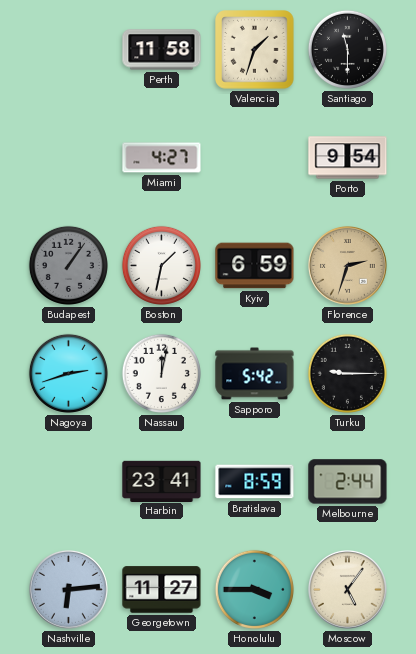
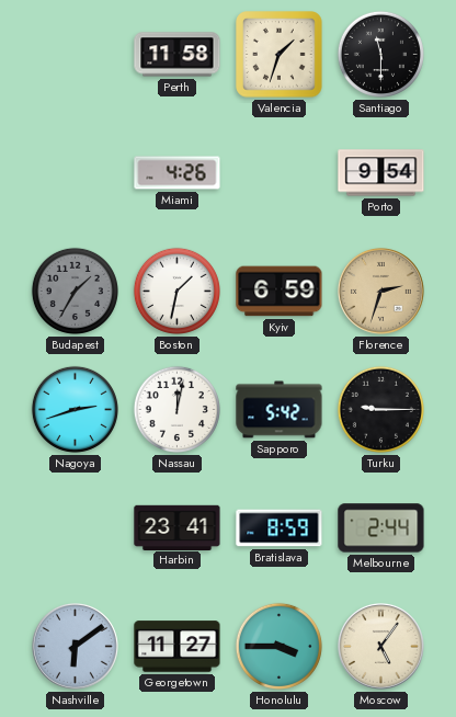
Miami: 4:27 -> 4:26 (178, 173)
Budapest: 1:06 -> 1:35 (75, 291)
Nashville: 6:14 -> 6:09 (76, 647)
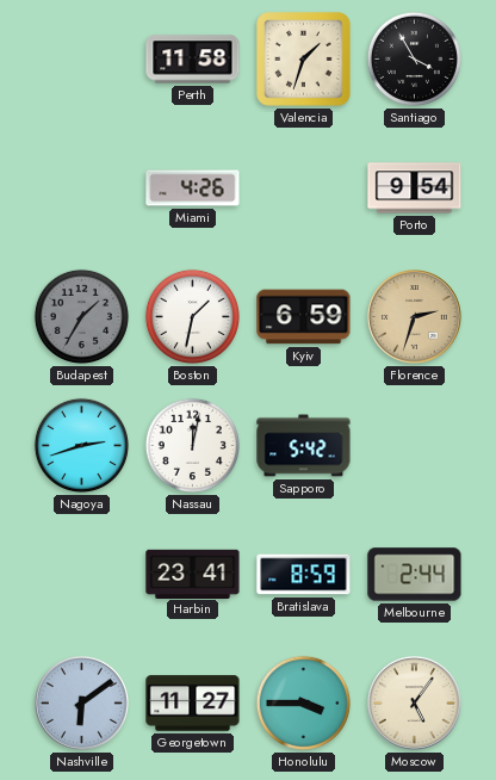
Santiago: 11:30 -> 3:55 (414, 58)
Turku: 9:15 -> none (380, 409)
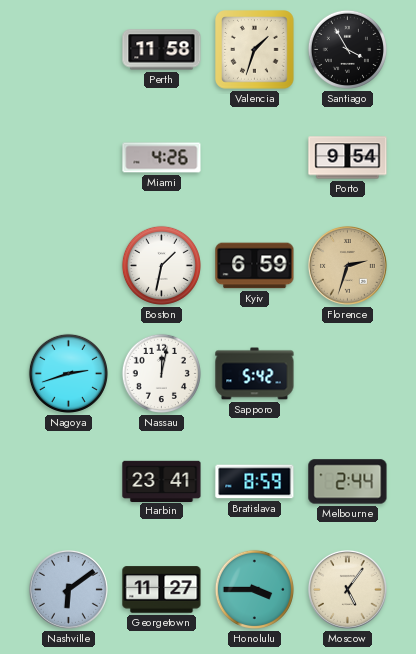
Budapest: 1:35 -> none (81, 316)
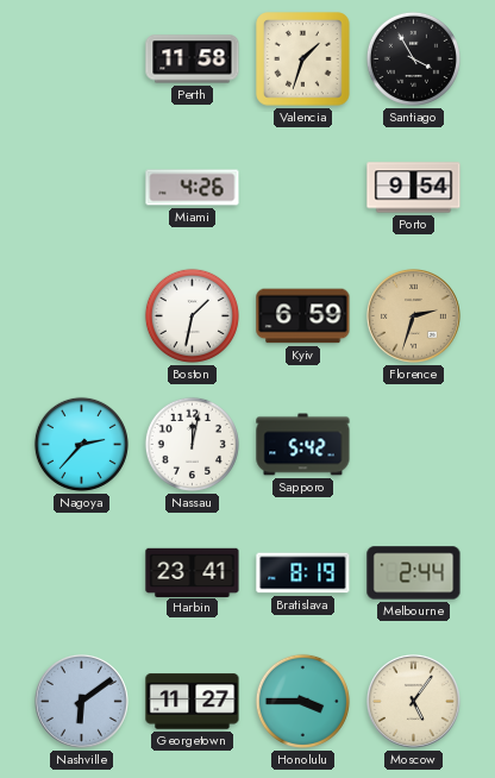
Nagoya: 2:42 -> 2:37 (81, 444)
Bratislava: 8:59 -> 8:19 (303, 573)
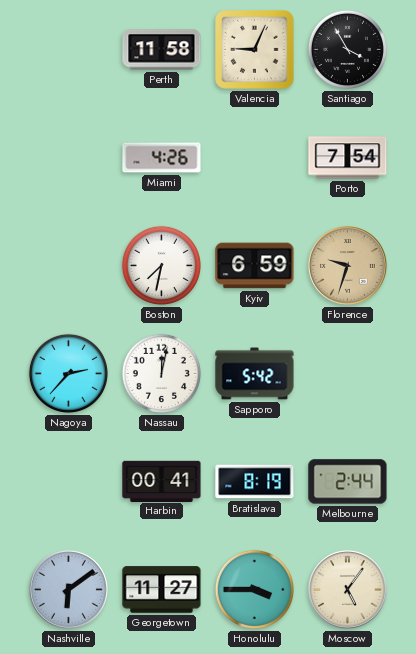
Valencia: 1:33 -> 9:04 (255, 50)
Porto: 9:54 -> 7:54 (348, 158)
Boston: 1:32 -> 7:32 (161, 265)
Florence: 2:33 -> 9:33 (348, 266)
Harbin: 23:41 -> 00:41 (162, 481)
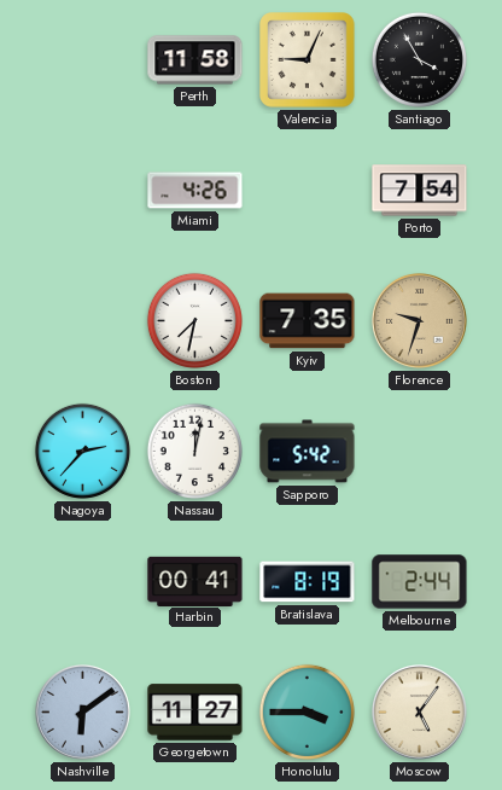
Kyiv: 6:59 -> 7:35 (308, 321)
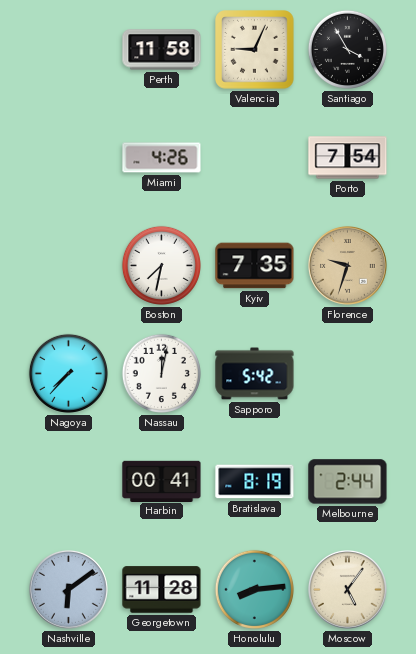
Nagoya: 2:37 -> 7:37 (68, 373)
Georgetown: 11:27 -> 11:28 (162, 590)
Honolulu: 3:45 -> 8:14 (254, 589)
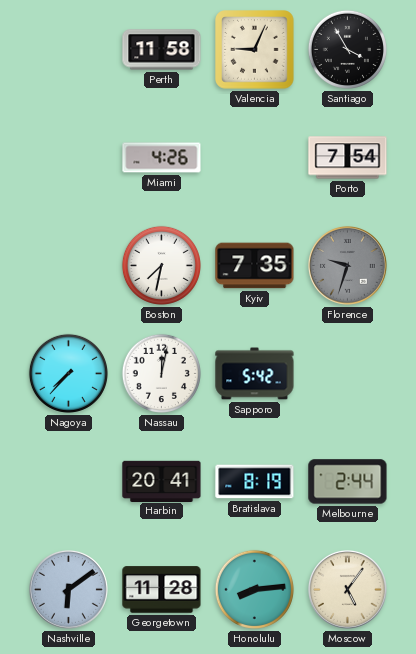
Florence dial: champagne -> grey (348, 266)
Harbin: 00:41 -> 20:41 (162, 481)
